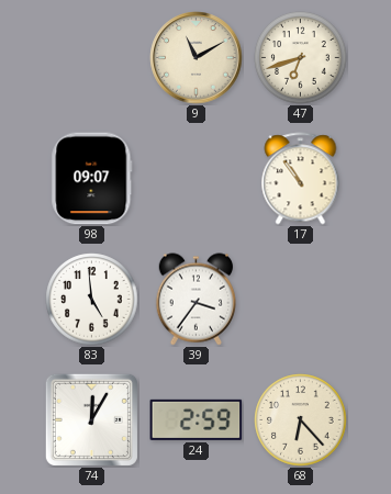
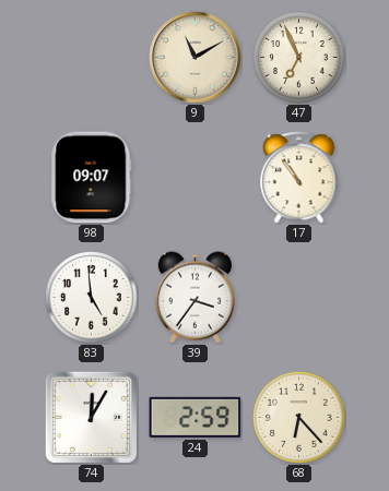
47: 6:42 -> 6:56 (299, 58)
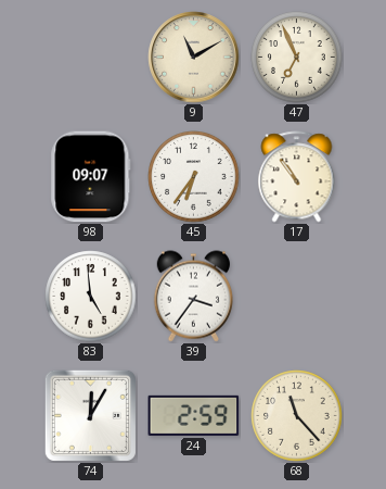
45: none -> 6:36 (194, 177)
68: 6:23 -> 11:23 (297, 416)
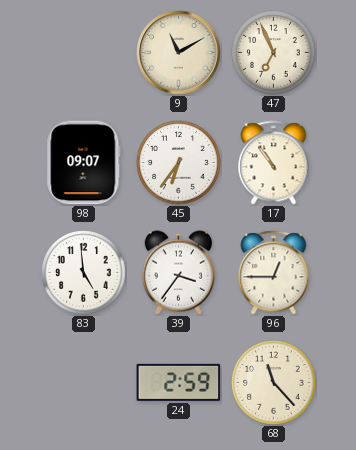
96: none -> 12:45 (274, 273)
74: 12:05 -> none (90, 415)
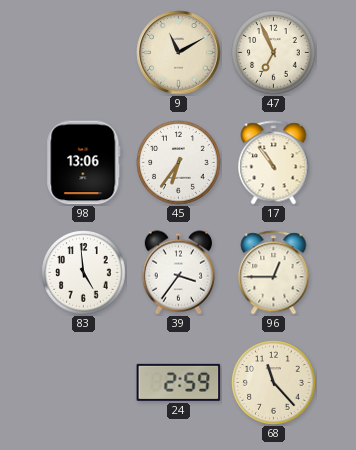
98: 09:07 -> 13:06 (84, 163)
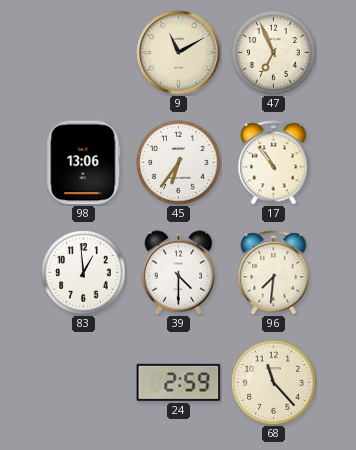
83: 4:59 -> 12:59 (84, 273)
39: 3:36 -> 4:30 (178, 273)
96: 12:45 -> 7:31 (274, 273)
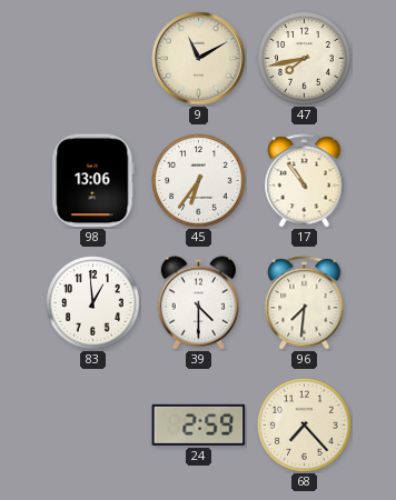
47: 6:56 -> 7:43 (305, 59)
68: 11:23 -> 7:23 (305, 426)
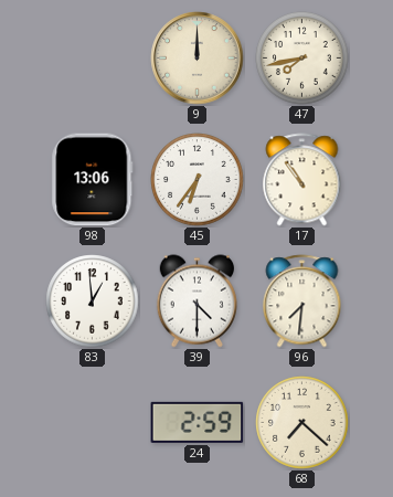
9: 11:10 -> 12:00 (198, 59)
68: 7:23 -> 7:22 (302, 423)
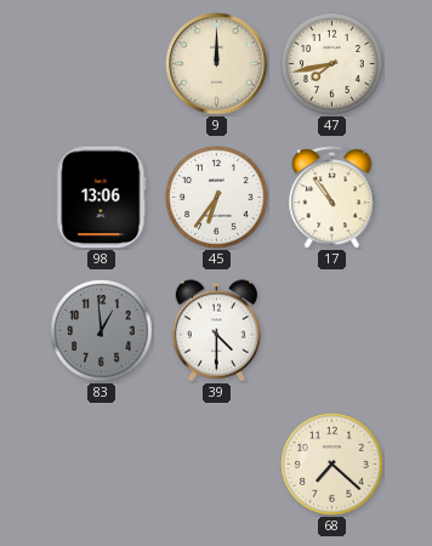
83 dial: white -> grey (102, 331)
96: 7:31 -> none (302, 302)
24: 2:59 -> none (198, 422)
